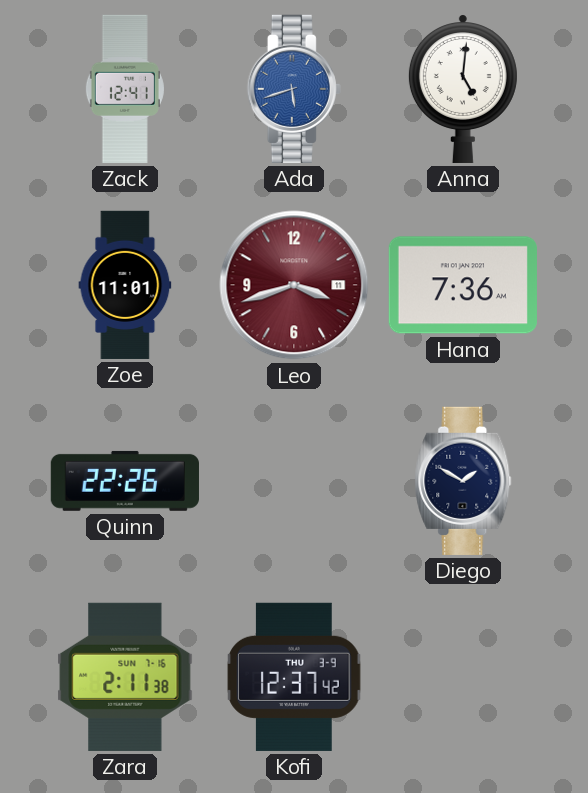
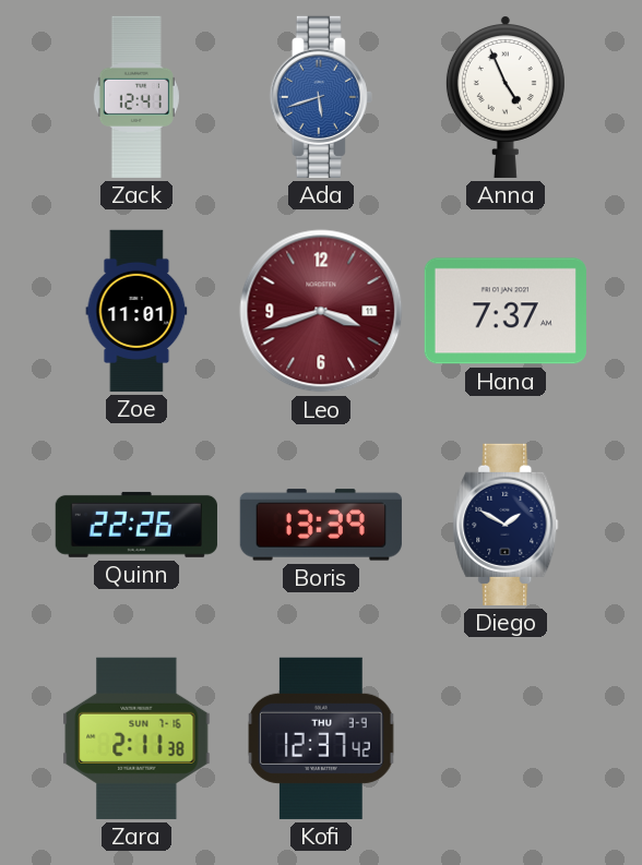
Anna: 5:01 -> 4:56 (506, 97)
Hana: 7:36 -> 7:37 (506, 311)
Boris: none -> 13:39 (321, 525)
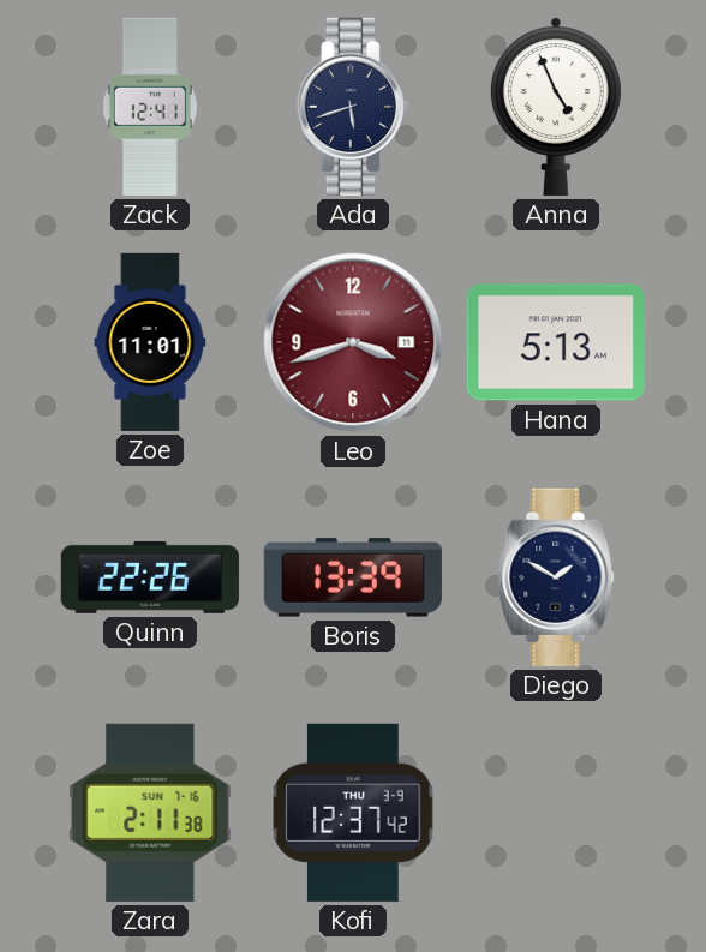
Ada dial: blue -> navy (353, 107)
Hana: 7:37 -> 5:13 (556, 342)
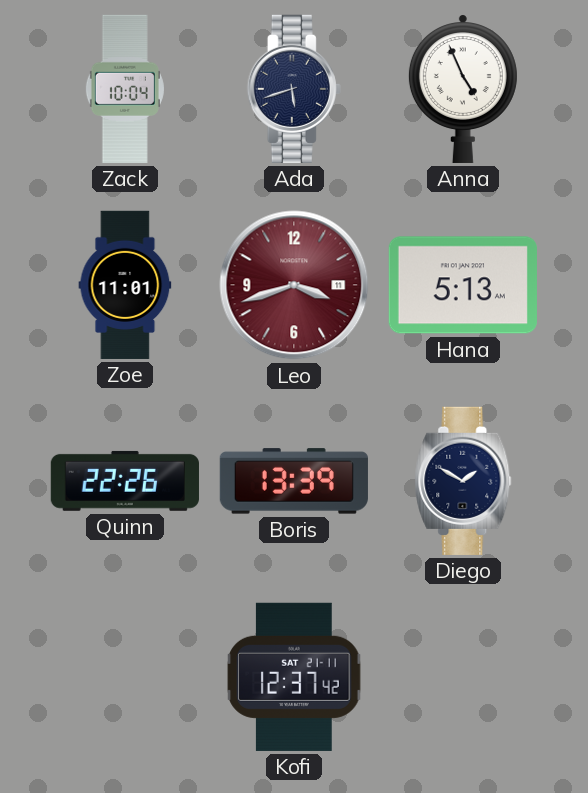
Zack: 12:41 -> 10:04 (125, 89)
Zara: 2:11 -> none (150, 813)
Kofi date: THU 3-9 -> SAT 21-11 (294, 677)
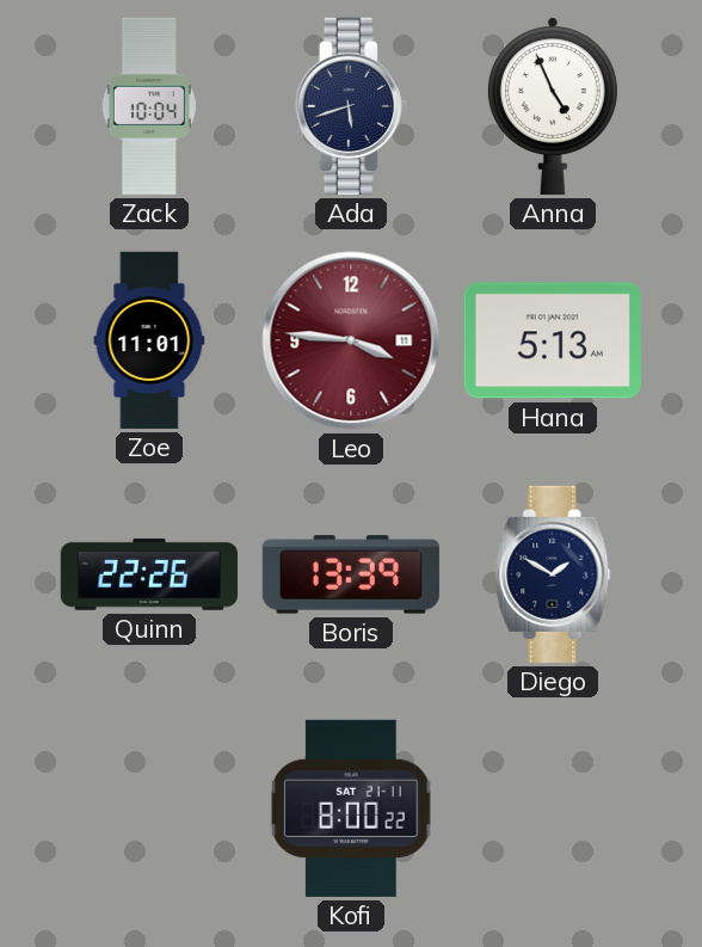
Leo: 3:42 -> 3:46 (351, 340)
Kofi: 12:37 -> 8:00 (351, 808)
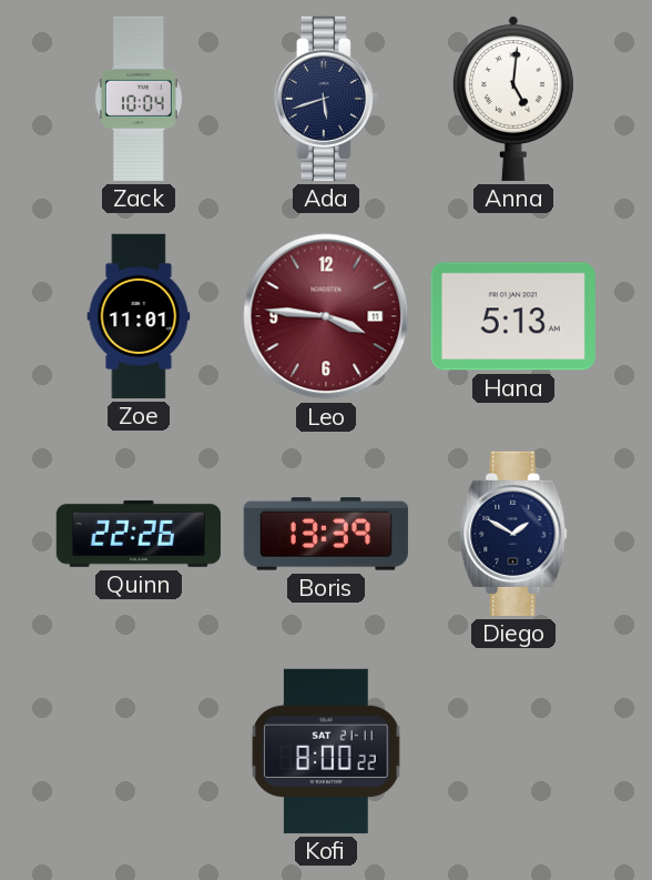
Anna: 4:56 -> 5:01 (513, 99)
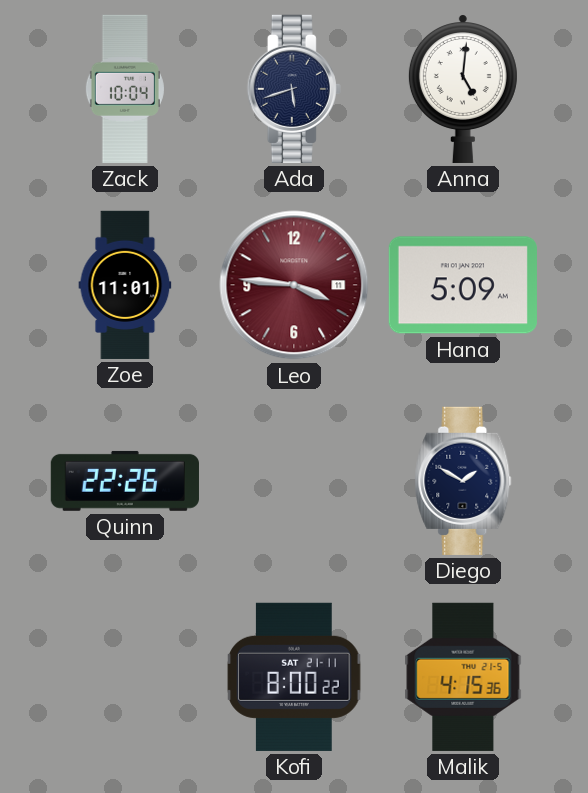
Hana: 5:13 -> 5:09 (463, 285)
Boris: 13:39 -> none (326, 534)
Malik: none -> 4:15 (463, 677)
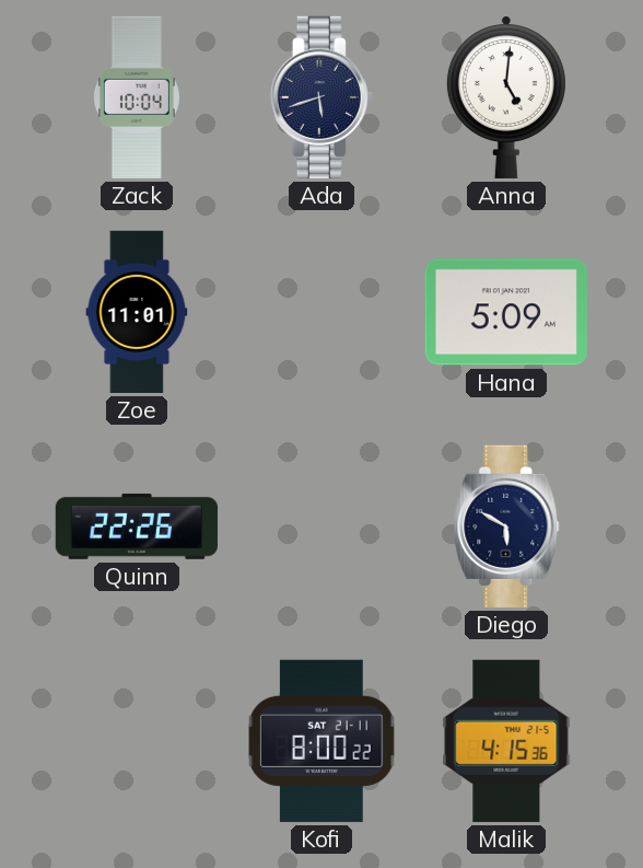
Leo: 3:46 -> none (294, 285)
Diego: 1:50 -> 5:50 (506, 526)
